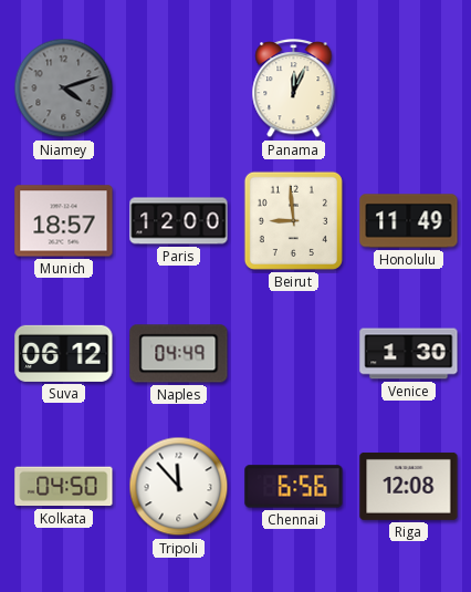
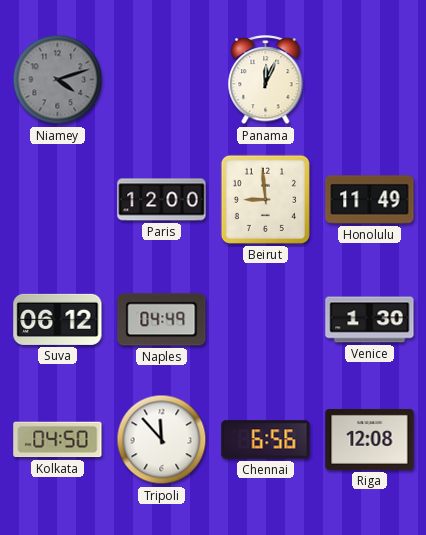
Munich: 18:57 -> none (64, 221)
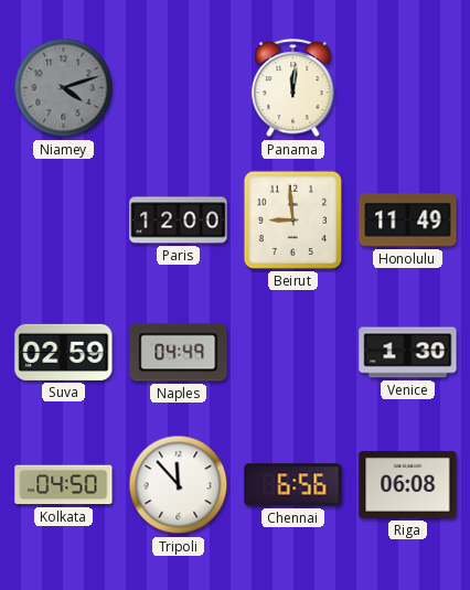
Panama: 12:04 -> 12:01 (293, 89)
Suva: 06:12 -> 02:59 (64, 352)
Riga: 12:08 -> 06:08 (408, 484)
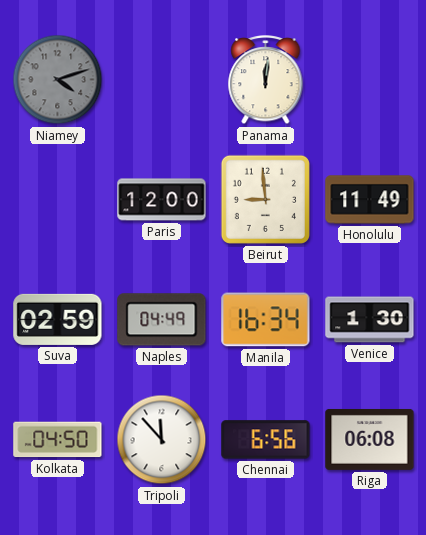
Manila: none -> 16:34 (266, 320)
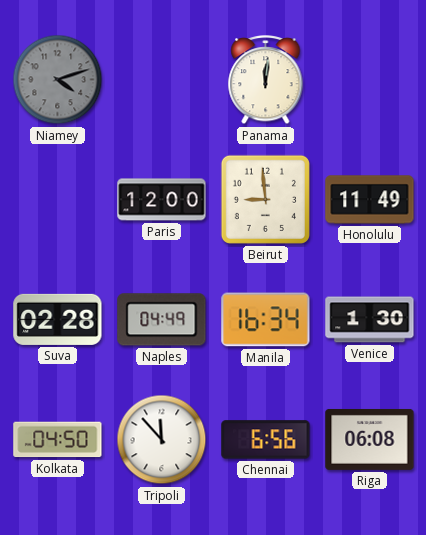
Suva: 02:59 -> 02:28 (58, 319)
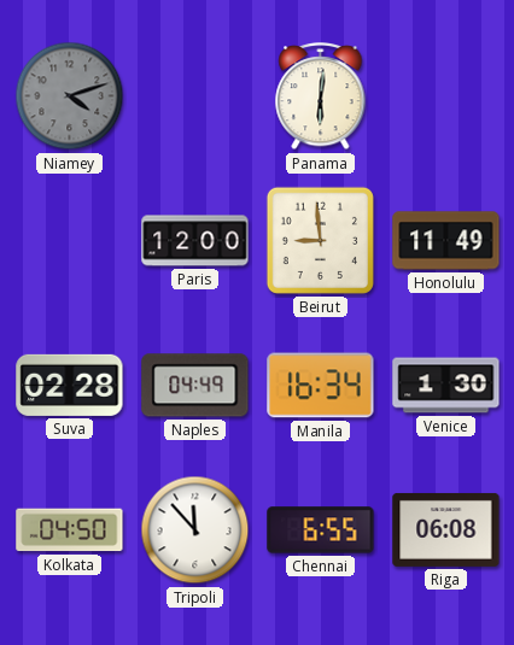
Panama: 12:01 -> 6:01 (321, 98)
Chennai: 6:56 -> 6:55 (321, 530)
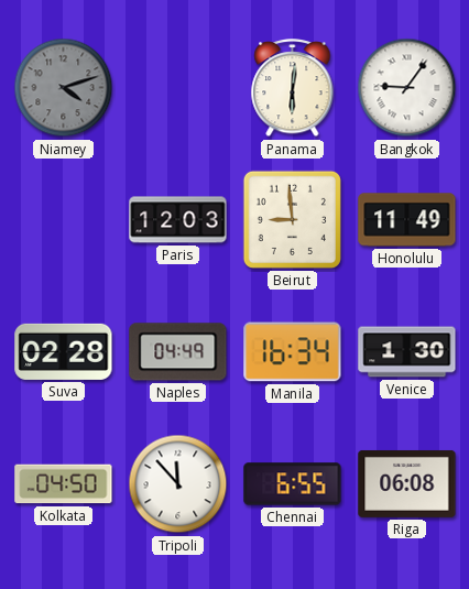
Bangkok: none -> 9:06 (407, 88)
Paris: 12:00 -> 12:03 (178, 220)
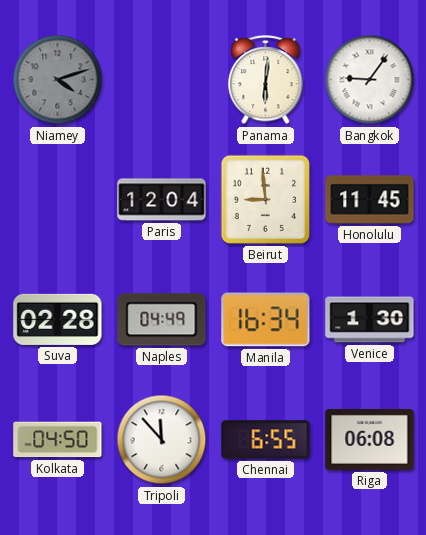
Paris: 12:03 -> 12:04 (162, 200)
Honolulu: 11:49 -> 11:45 (370, 200)
